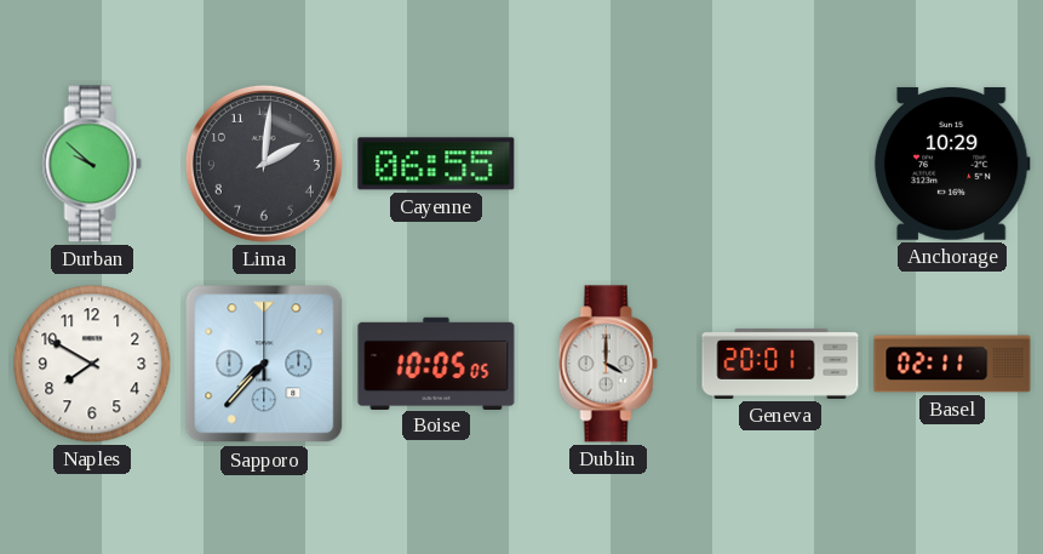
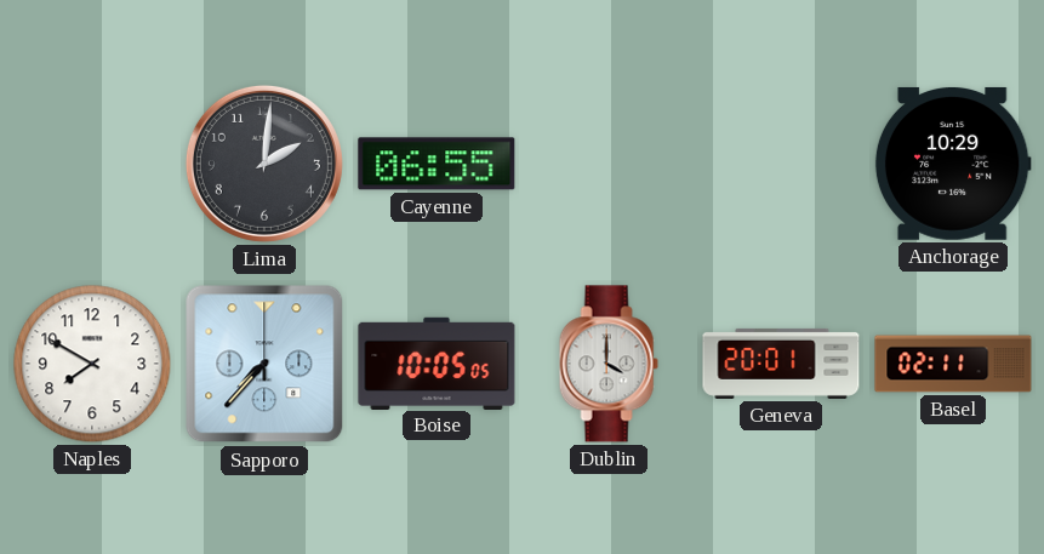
Durban: 9:52 -> none (92, 164)
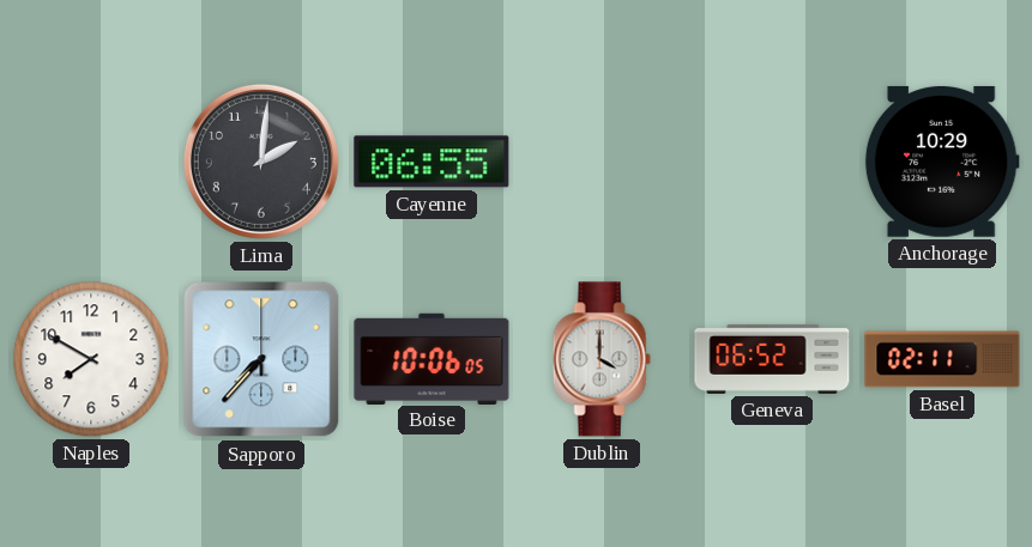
Boise: 10:05 -> 10:06 (431, 358)
Geneva: 20:01 -> 06:52 (772, 359)
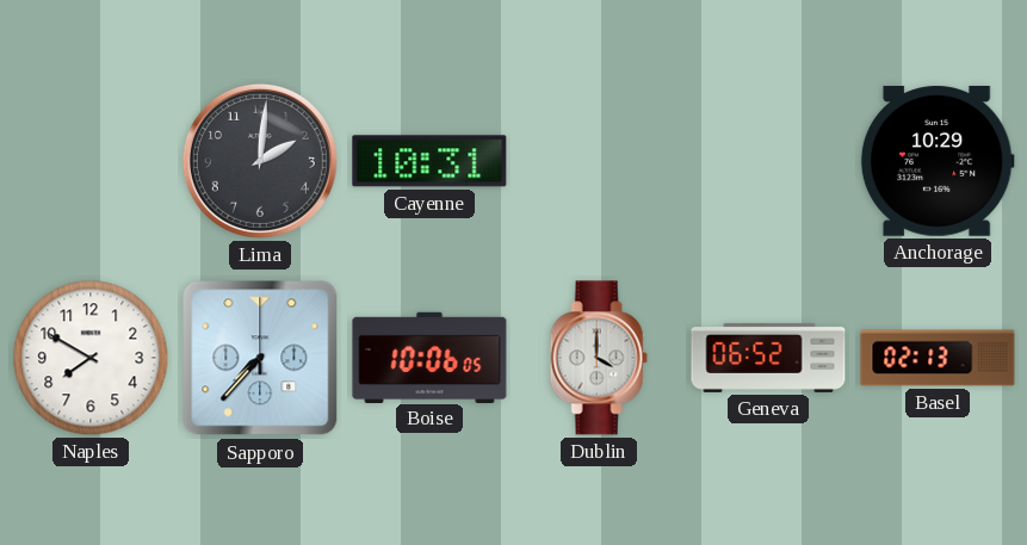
Cayenne: 06:55 -> 10:31 (429, 161)
Basel: 02:11 -> 02:13 (938, 358)
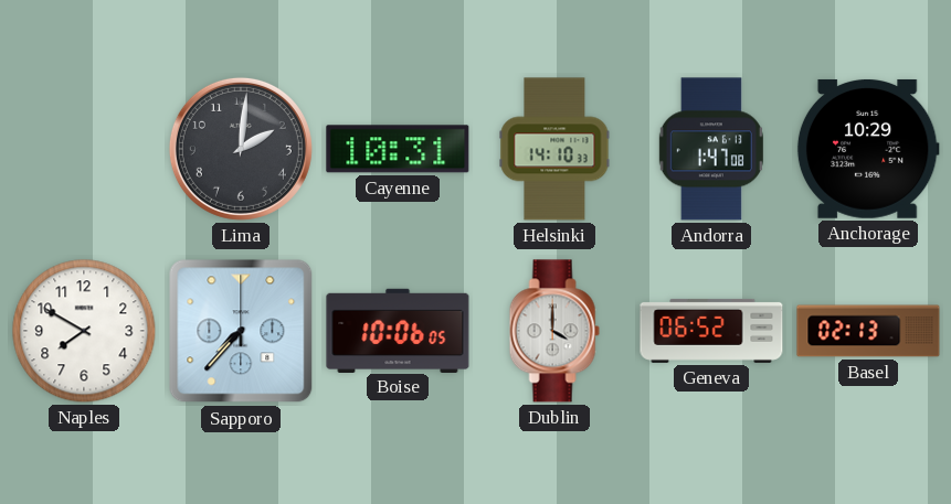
Helsinki: none -> 14:10 (554, 149)
Andorra: none -> 1:47 (711, 149)
